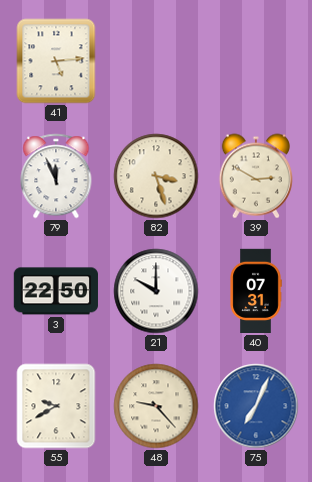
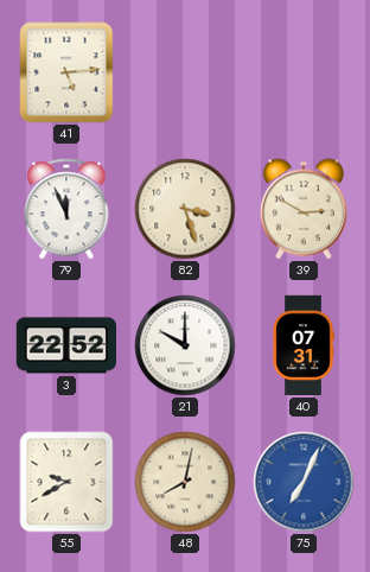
3: 22:50 -> 22:52 (65, 345)
48: 9:23 -> 8:02 (185, 482)
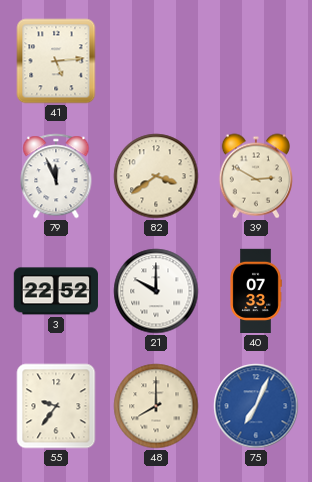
82: 3:27 -> 3:39 (156, 176)
40: 07:31 -> 07:33 (256, 291)
55: 9:40 -> 9:36 (56, 406)
48: 8:02 -> 8:00 (156, 406)
